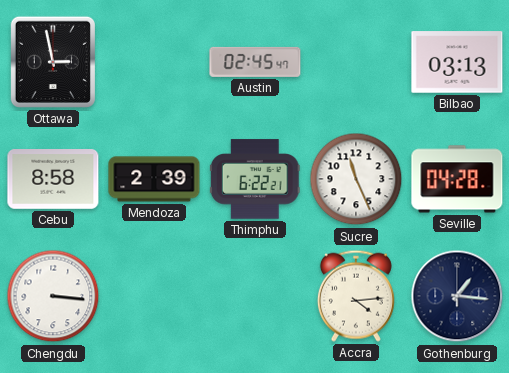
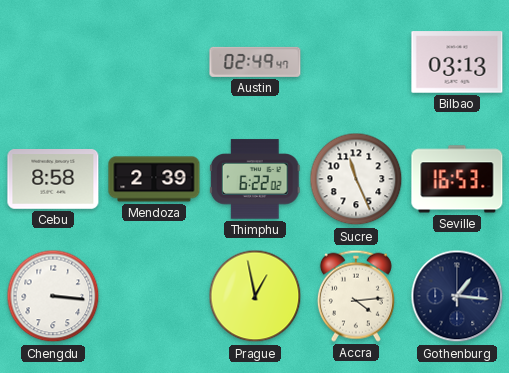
Ottawa: 2:58 -> none (53, 62)
Austin: 02:45 -> 02:49 (255, 62)
Thimphu: 6:22:21 -> 6:22:02 (255, 179)
Seville: 04:28 -> 16:53 (457, 179)
Prague: none -> 12:58 (255, 296)
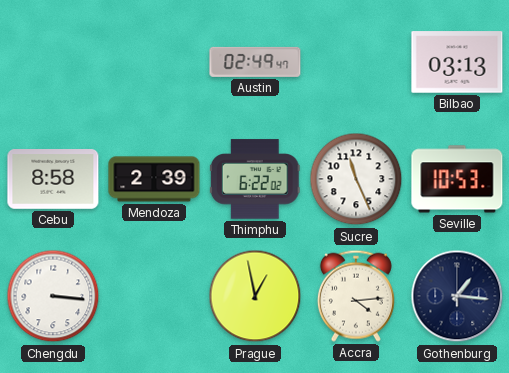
Seville: 16:53 -> 10:53 (457, 179)
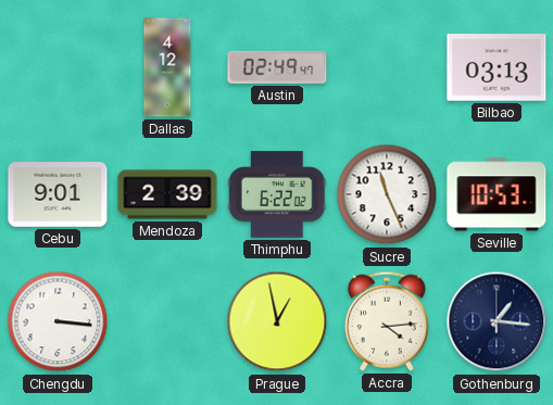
Dallas: none -> 4:12 (167, 67)
Cebu: 8:58 -> 9:01 (58, 195)
